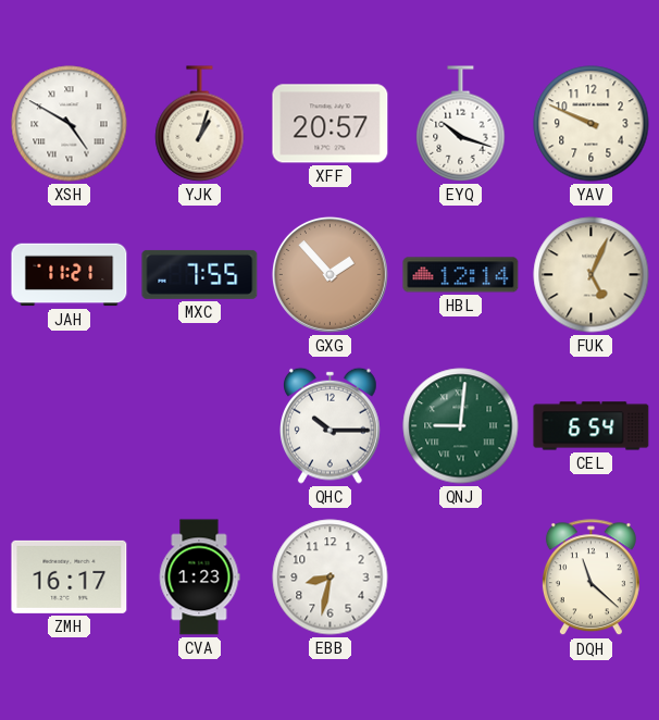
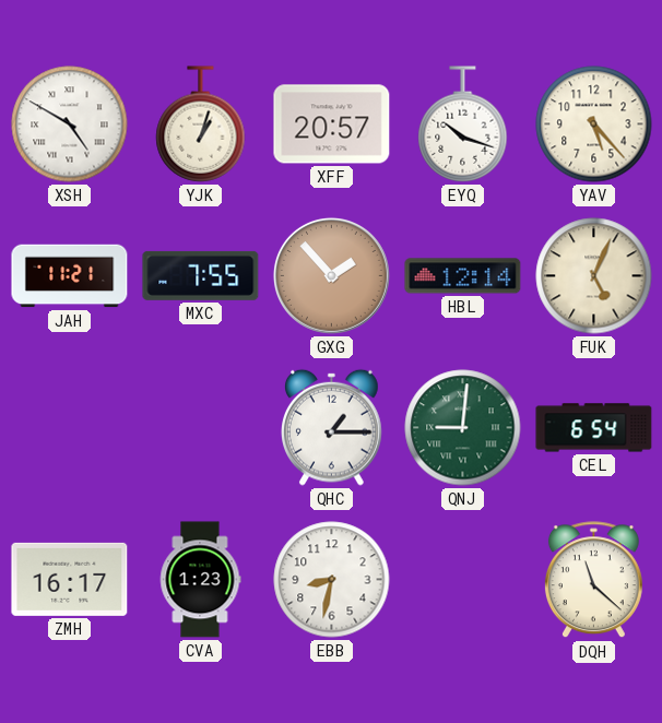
YAV: 9:49 -> 5:23 (594, 125)
QHC: 10:15 -> 1:15 (332, 427)
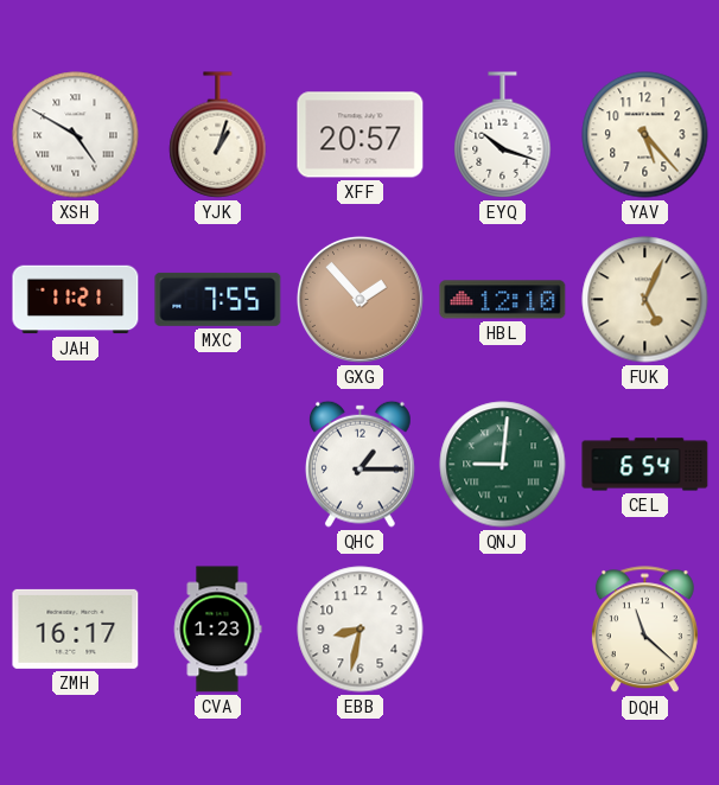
HBL: 12:14 -> 12:10 (503, 300)
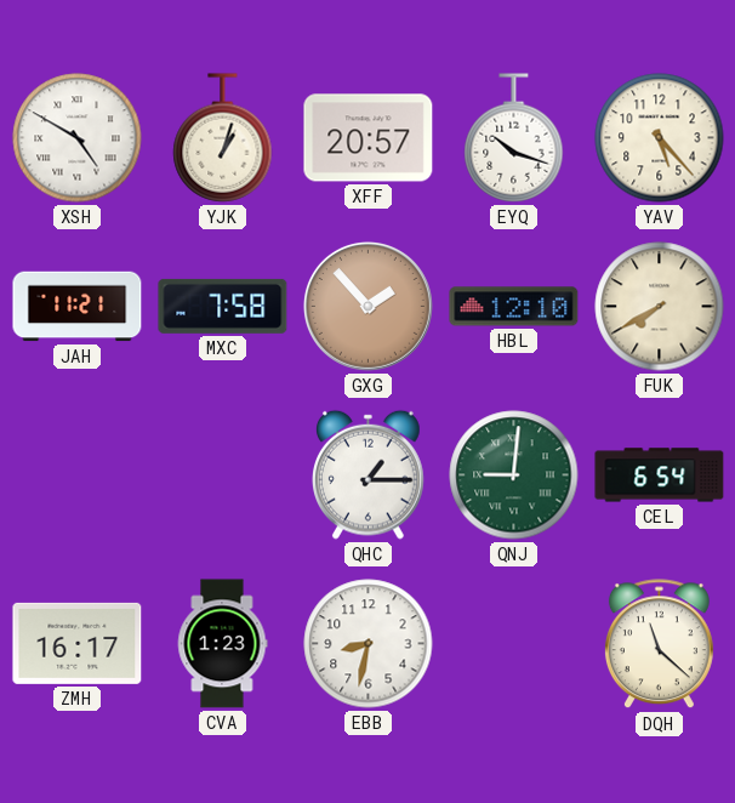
MXC: 7:55 -> 7:58 (223, 306)
FUK: 5:04 -> 7:40 (660, 307)
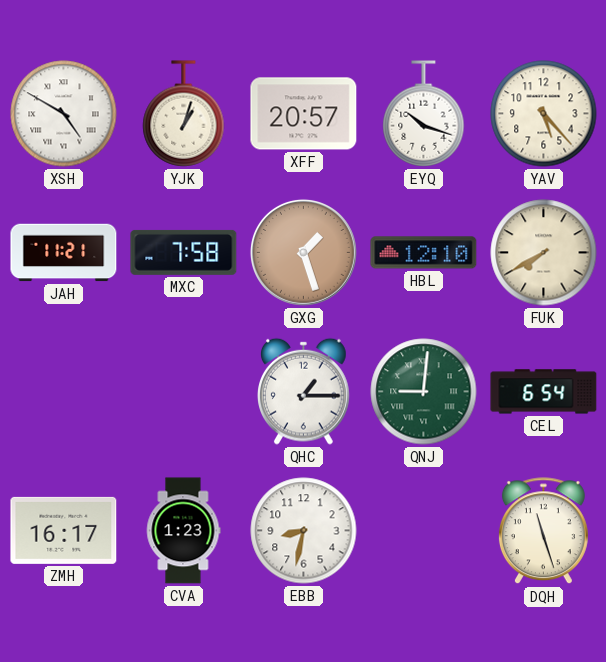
GXG: 1:53 -> 1:27 (303, 252)
DQH: 11:22 -> 11:27 (543, 531)
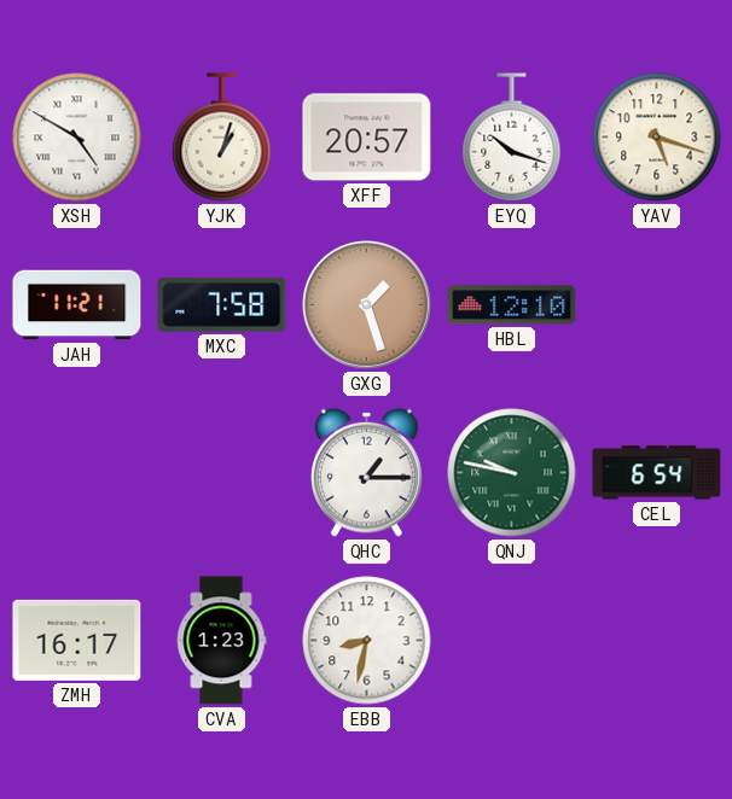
YAV: 5:23 -> 5:18 (657, 138)
FUK: 7:40 -> none (544, 253)
QNJ: 9:01 -> 9:47 (512, 473)
DQH: 11:27 -> none (543, 531)
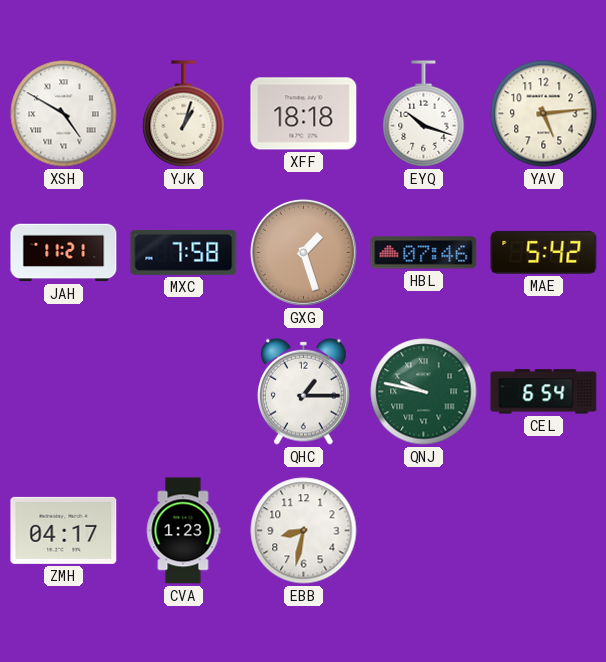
XFF: 20:57 -> 18:18 (304, 114)
YAV: 5:18 -> 5:14 (544, 114)
HBL: 12:10 -> 07:46 (424, 253)
MAE: none -> 5:42 (544, 252)
ZMH: 16:17 -> 04:17 (64, 530)
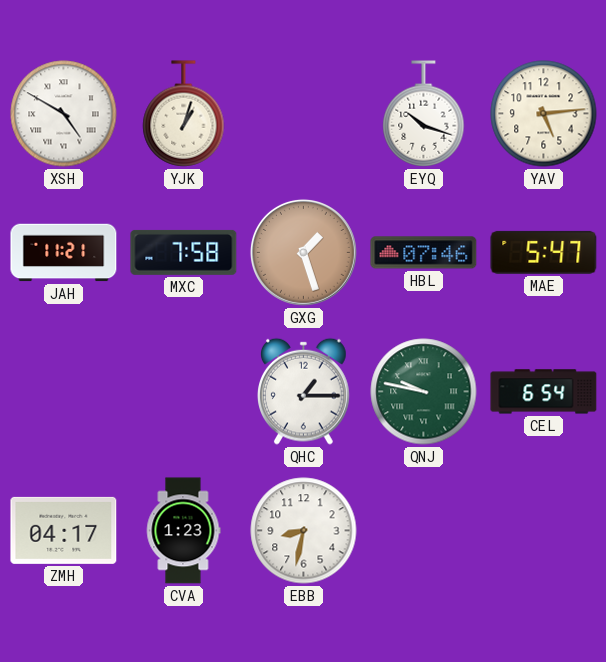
XFF: 18:18 -> none (304, 114)
MAE: 5:42 -> 5:47 (544, 252)
